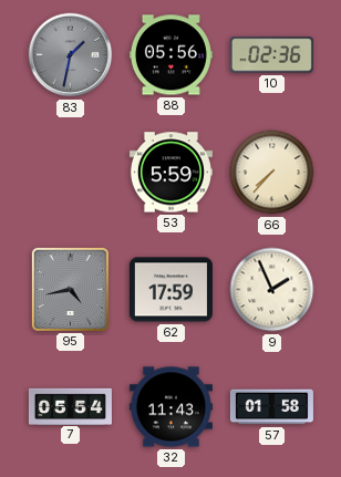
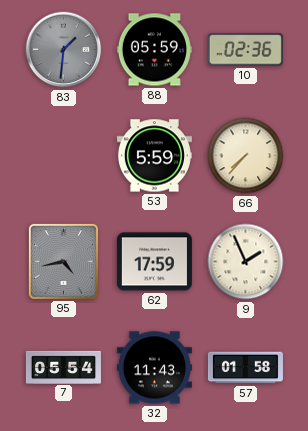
83: 1:32 -> 1:31 (64, 50)
88: 05:56 -> 05:59 (154, 50)
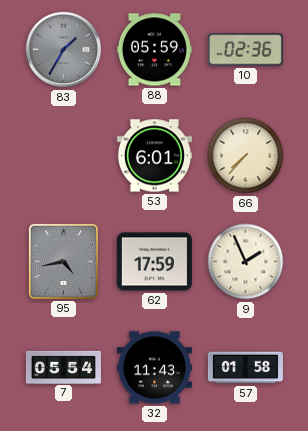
83: 1:31 -> 1:35 (64, 50)
53: 5:59 -> 6:01 (154, 156)
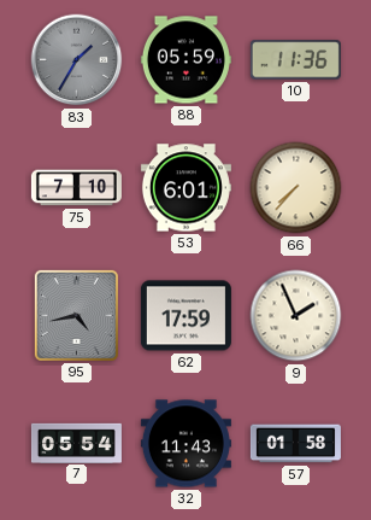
10: 02:36 -> 11:36 (295, 60)
75: none -> 7:10 (76, 188)
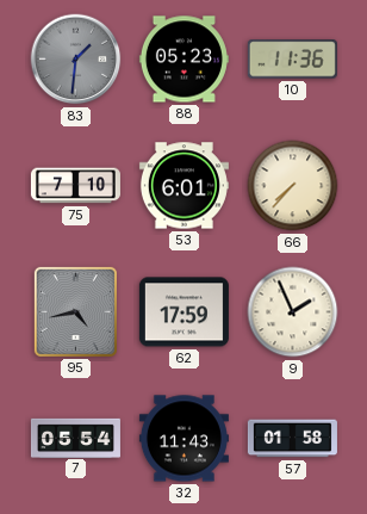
83: 1:35 -> 1:31 (76, 60)
88: 05:59 -> 05:23 (183, 60)
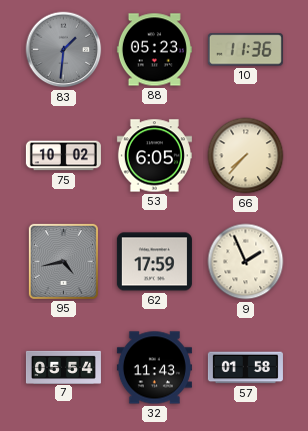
75: 7:10 -> 10:02 (63, 156)
53: 6:01 -> 6:05 (154, 156)
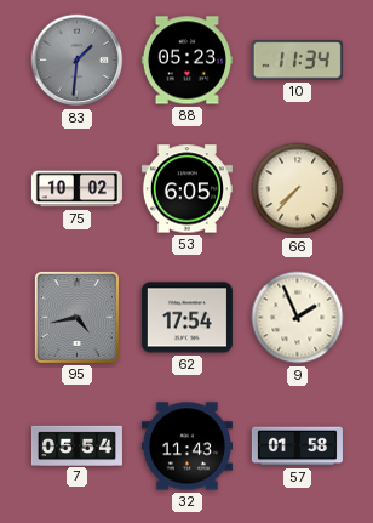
10: 11:36 -> 11:34 (297, 61)
62: 17:59 -> 17:54 (187, 318)
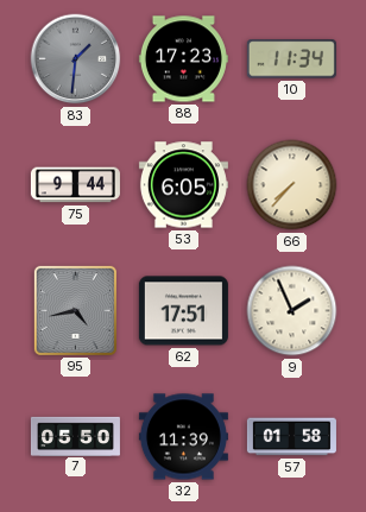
88: 05:23 -> 17:23 (183, 59)
75: 10:02 -> 9:44 (75, 185)
62: 17:54 -> 17:51 (183, 311)
7: 05:54 -> 05:50 (75, 436)
32: 11:43 -> 11:39 (183, 437)
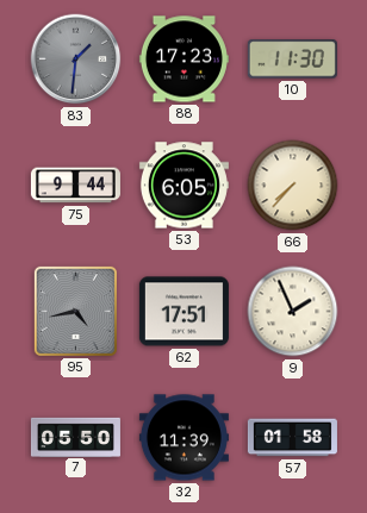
10: 11:34 -> 11:30 (292, 60)
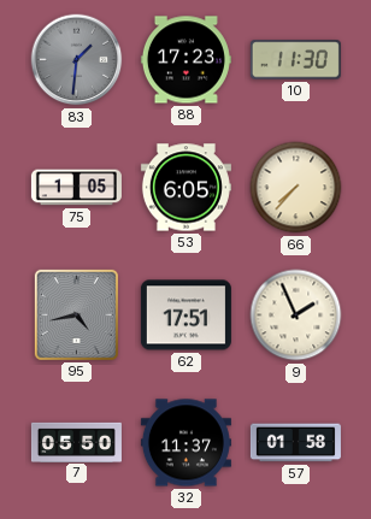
75: 9:44 -> 1:05 (76, 188)
32: 11:39 -> 11:37 (185, 443)
